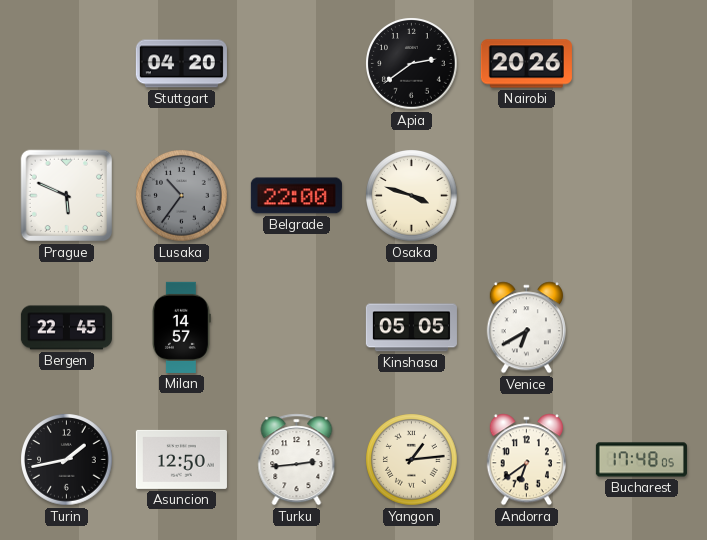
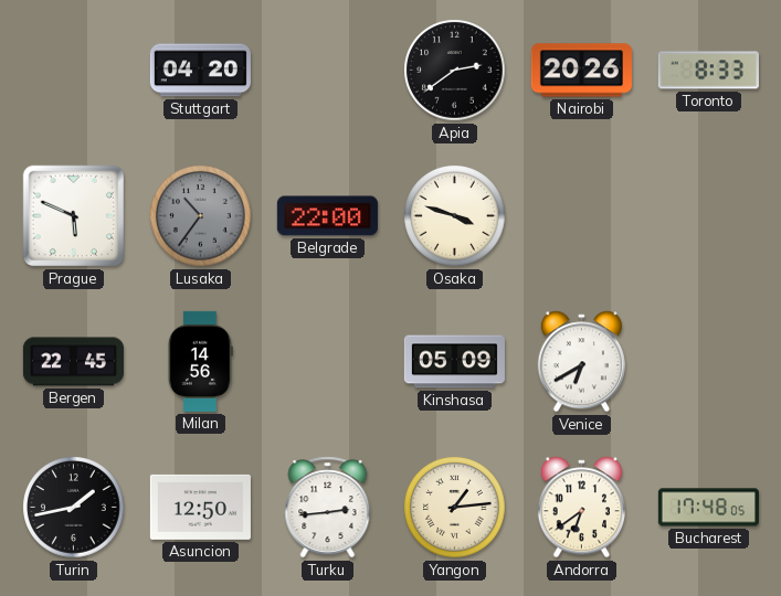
Toronto: none -> 8:33 (708, 71)
Milan: 14:57 -> 14:56 (200, 361)
Kinshasa: 05:05 -> 05:09 (454, 362)
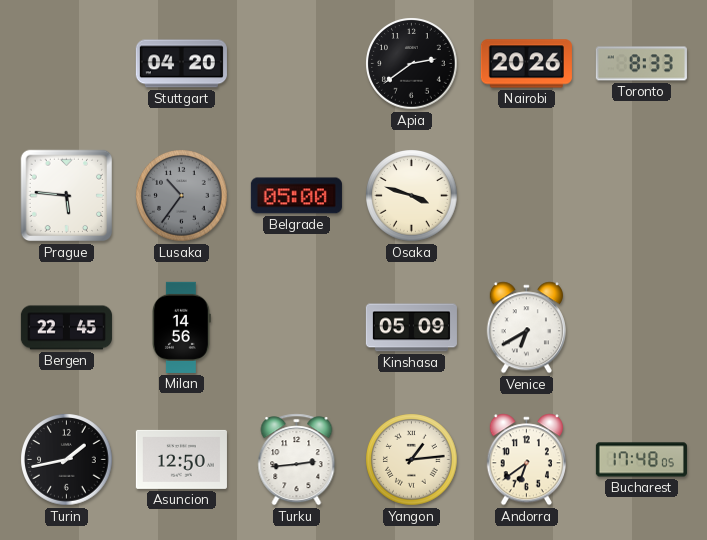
Prague: 5:49 -> 5:46 (67, 196)
Belgrade: 22:00 -> 05:00 (296, 196)
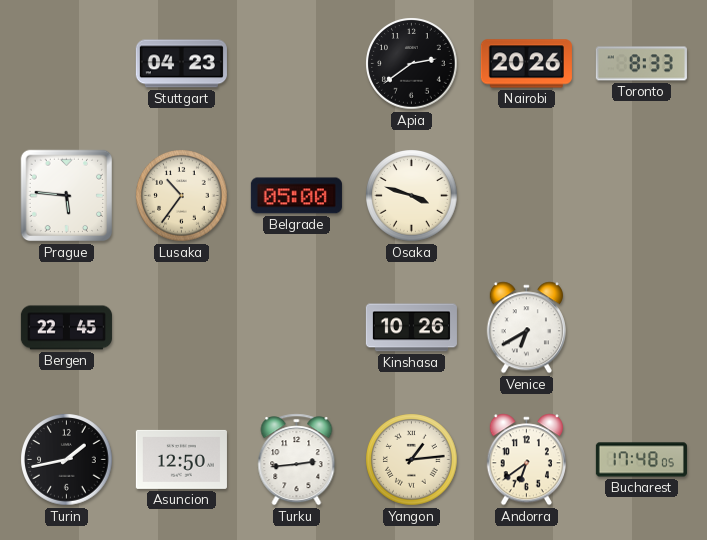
Stuttgart: 04:20 -> 04:23 (181, 64)
Lusaka dial: grey -> cream (182, 196)
Milan: 14:56 -> none (181, 327)
Kinshasa: 05:09 -> 10:26 (411, 328)
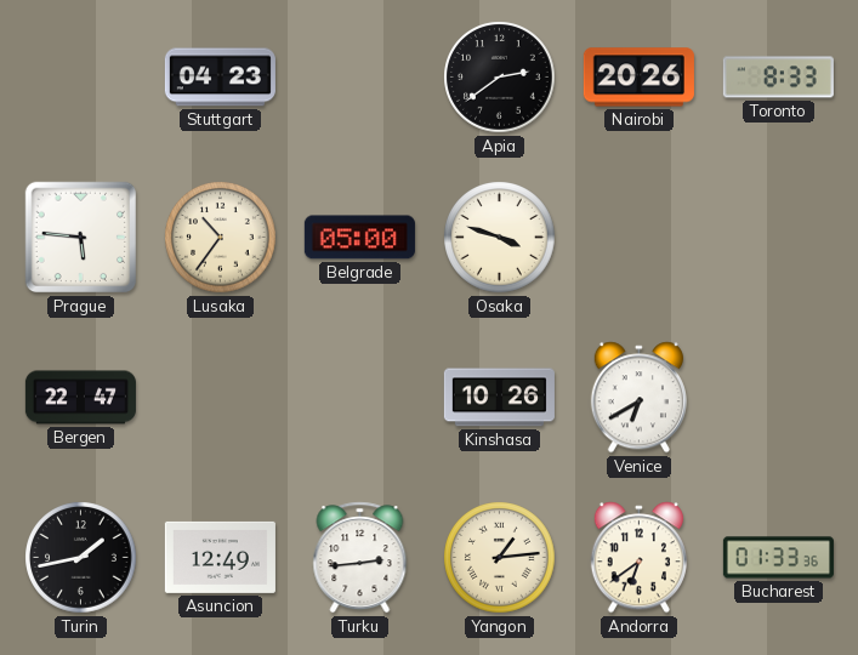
Bergen: 22:45 -> 22:47 (80, 398)
Asuncion: 12:50 -> 12:49 (220, 557)
Bucharest: 17:48 -> 01:33 (778, 558)
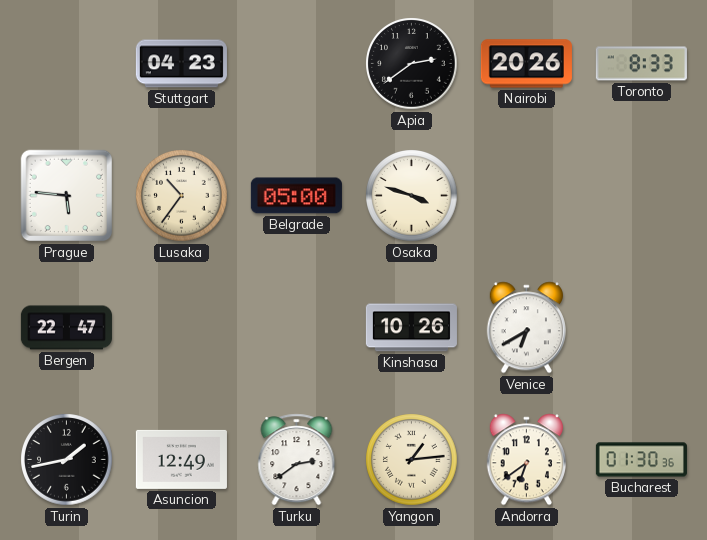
Turku: 2:44 -> 2:39 (297, 460)
Bucharest: 01:33 -> 01:30 (641, 460)
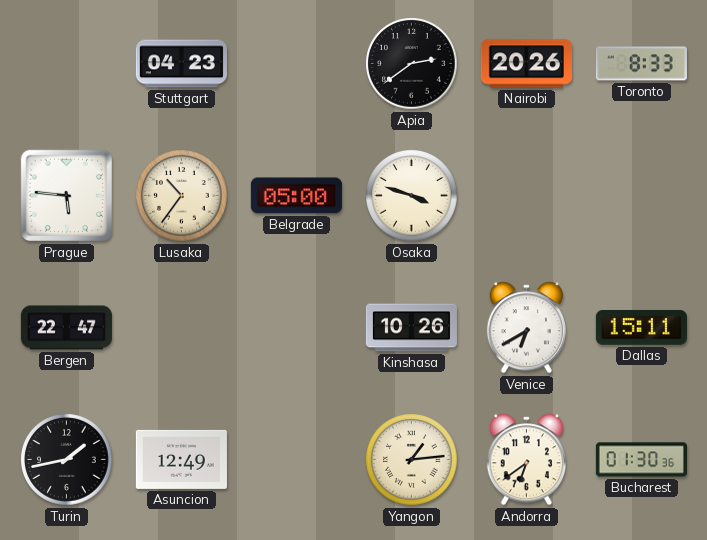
Dallas: none -> 15:11 (641, 327)
Turku: 2:39 -> none (297, 460)
